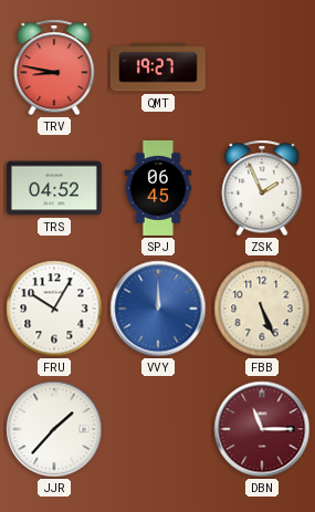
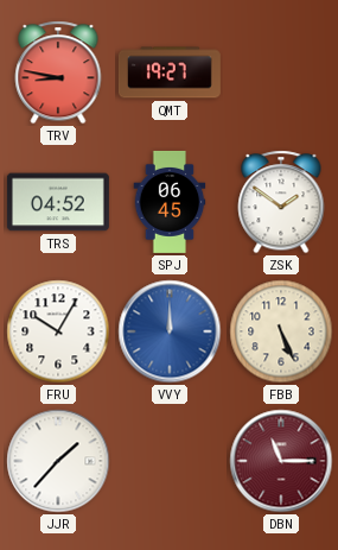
ZSK: 1:56 -> 1:51 (281, 202)
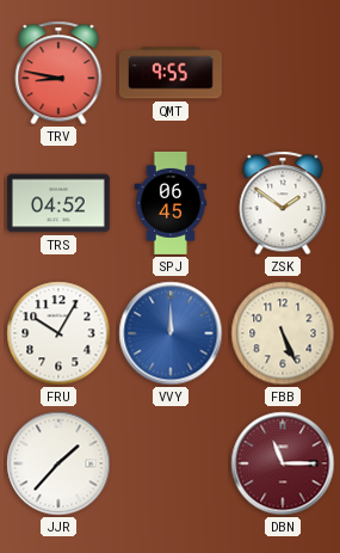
QMT: 19:27 -> 9:55 (171, 73)
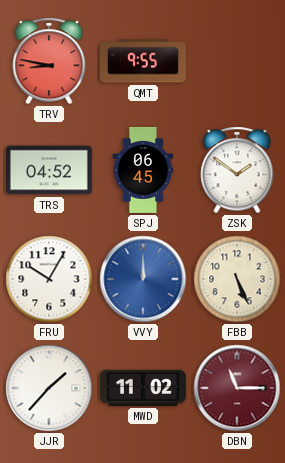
MWD: none -> 11:02 (143, 388)
